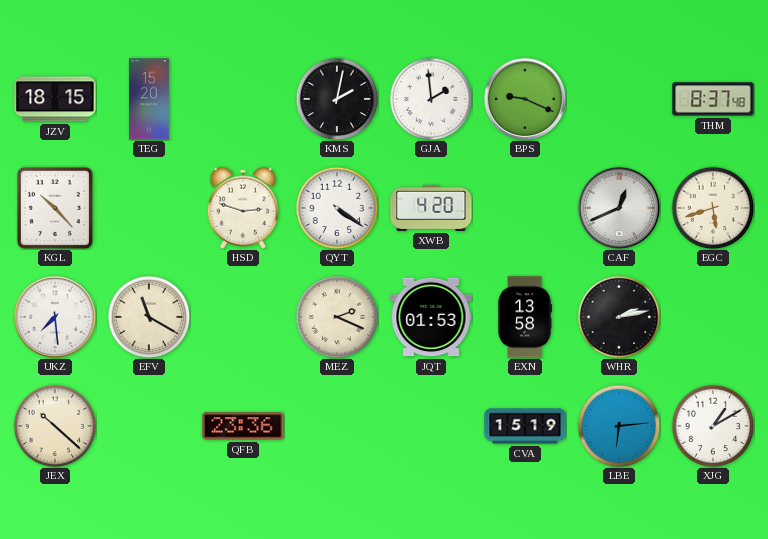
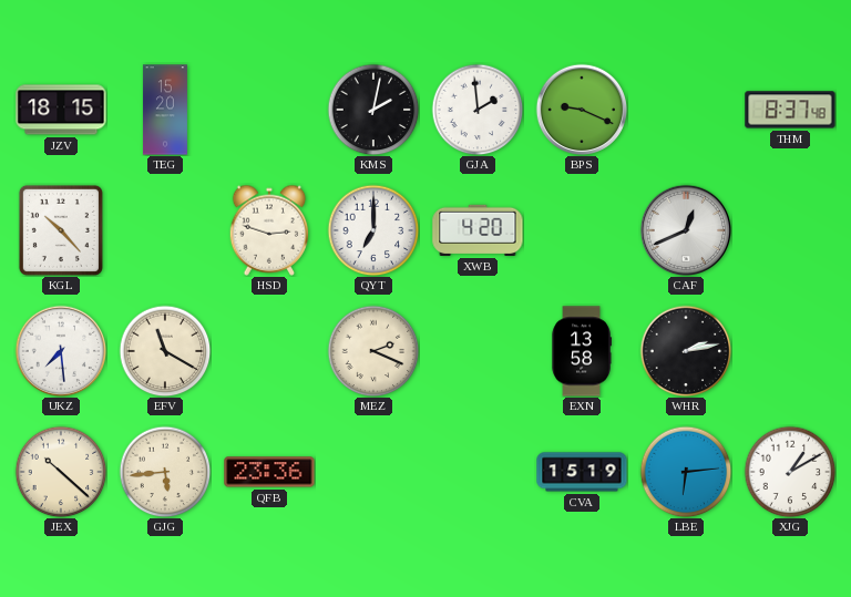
QYT: 4:21 -> 7:00 (373, 230)
EGC: 5:42 -> none (713, 208)
JQT: 01:53 -> none (431, 317)
GJG: none -> 5:44 (165, 472)
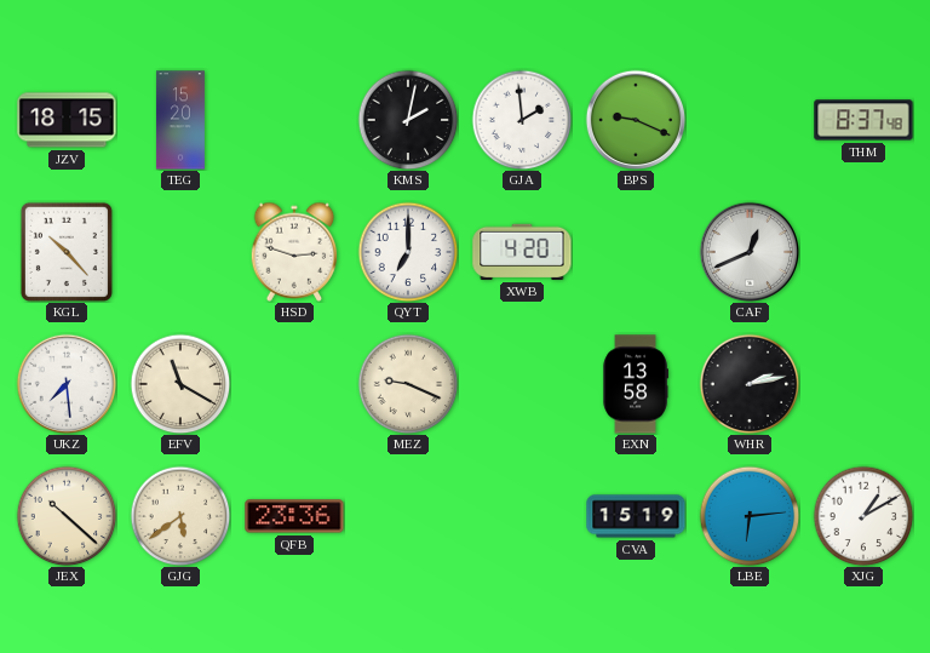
MEZ: 2:19 -> 9:19 (408, 384)
GJG: 5:44 -> 5:39 (180, 516)
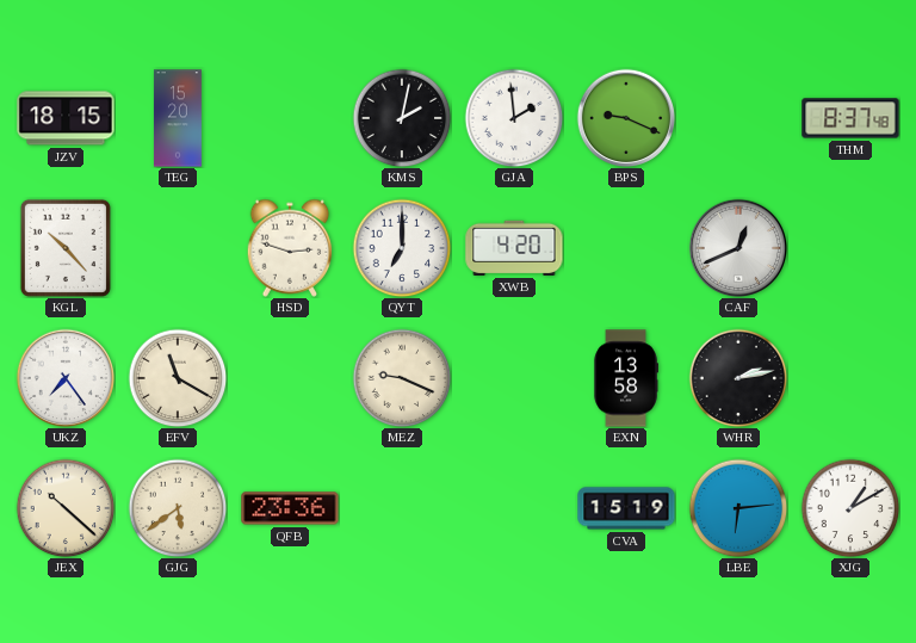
UKZ: 7:29 -> 7:24 (64, 377)
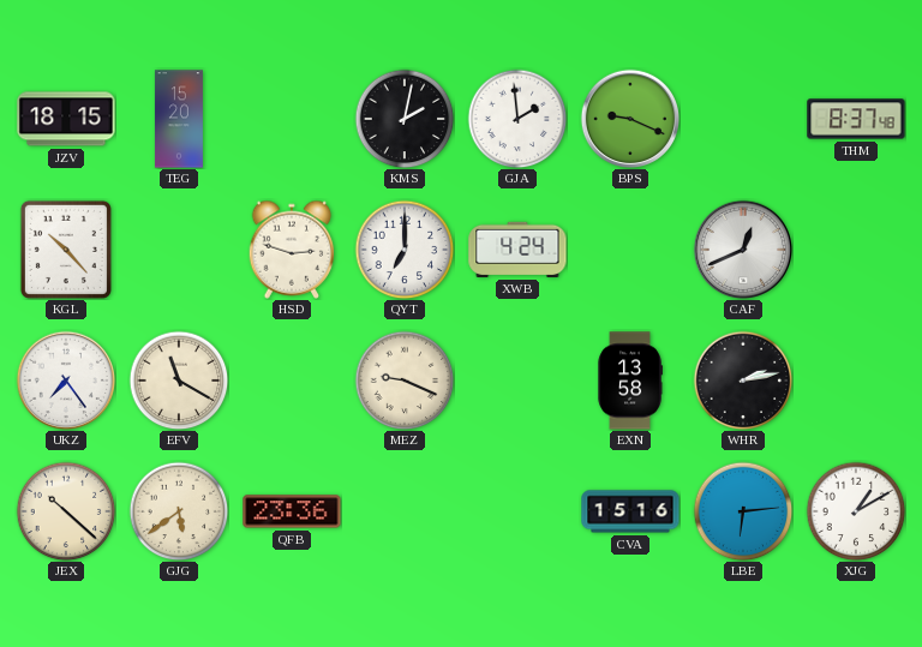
XWB: 4:20 -> 4:24 (517, 250)
CVA: 15:19 -> 15:16 (630, 511)
